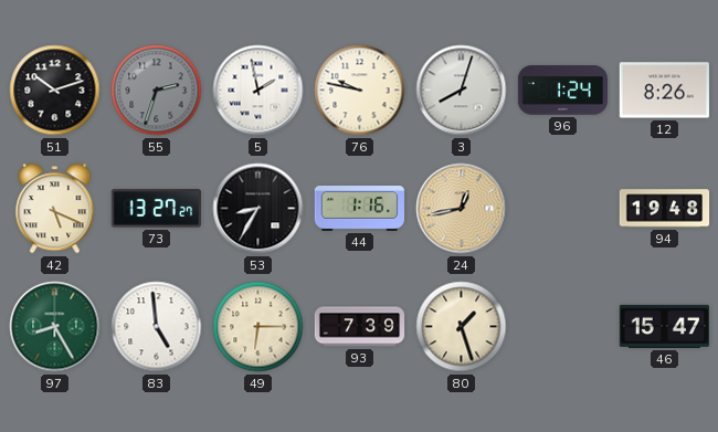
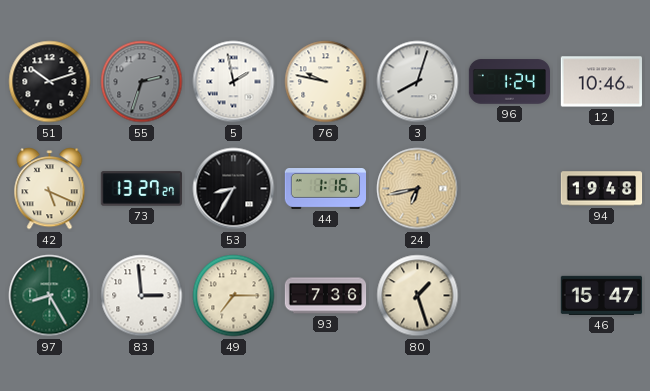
12: 8:26 -> 10:46 (601, 82)
24: 12:43 -> 6:43 (418, 189)
83: 4:59 -> 2:59 (142, 296)
49: 6:15 -> 7:15 (234, 296)
93: 7:39 -> 7:36 (326, 296)
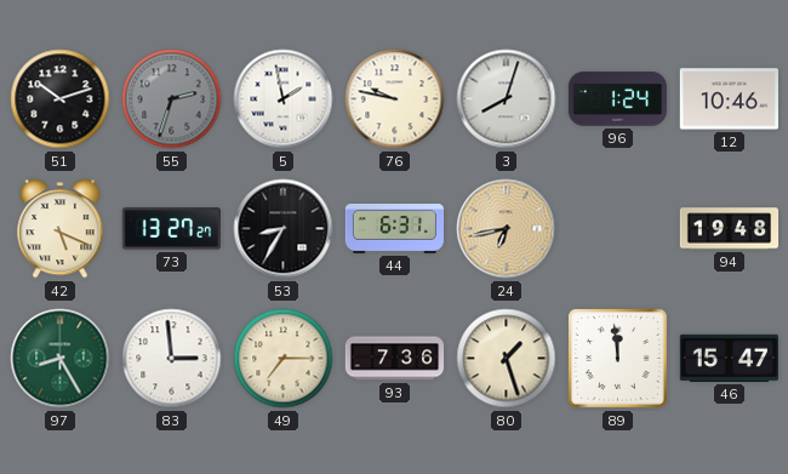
44: 1:16 -> 6:31 (395, 229)
89: none -> 11:59 (617, 358)
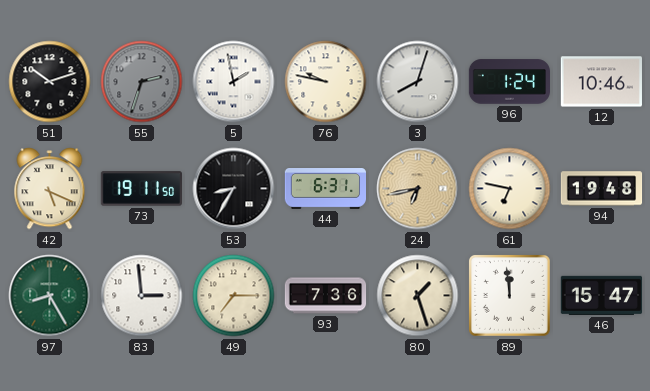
73: 13:27 -> 19:11 (141, 189)
61: none -> 6:47 (510, 189)
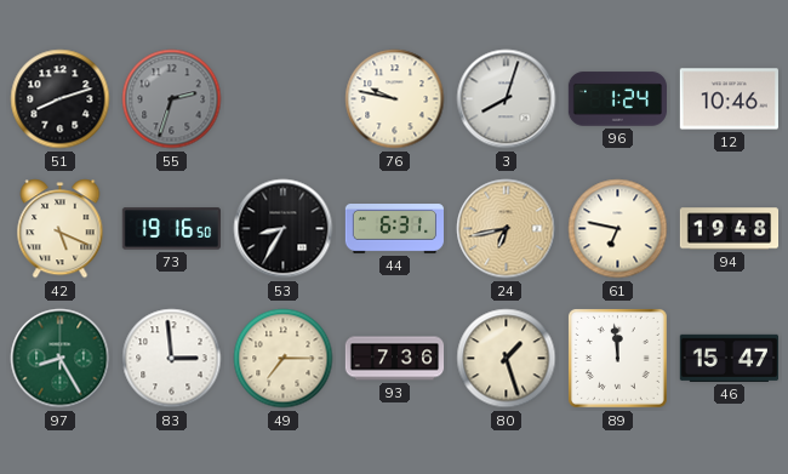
51: 10:12 -> 8:12 (61, 99)
5: 1:58 -> none (234, 82)
73: 19:11 -> 19:16 (171, 229)
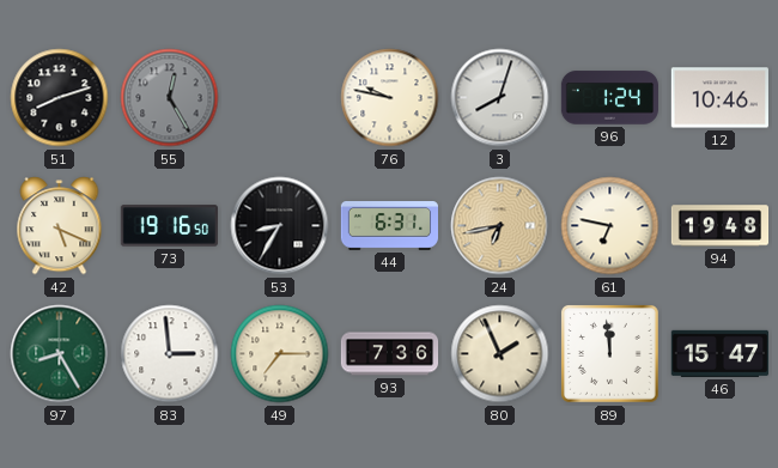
55: 2:33 -> 12:25 (170, 98)
80: 1:27 -> 1:56 (500, 354)
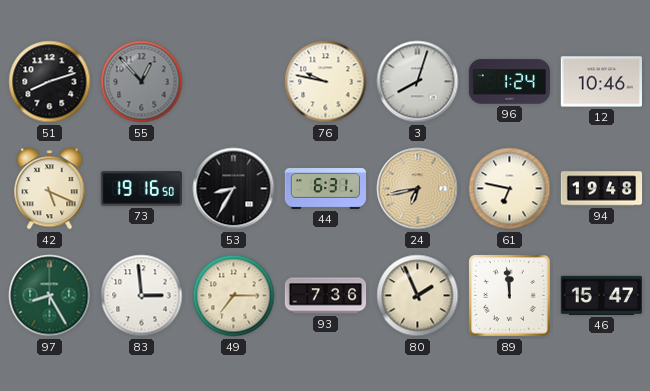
55: 12:25 -> 12:53 (142, 82)
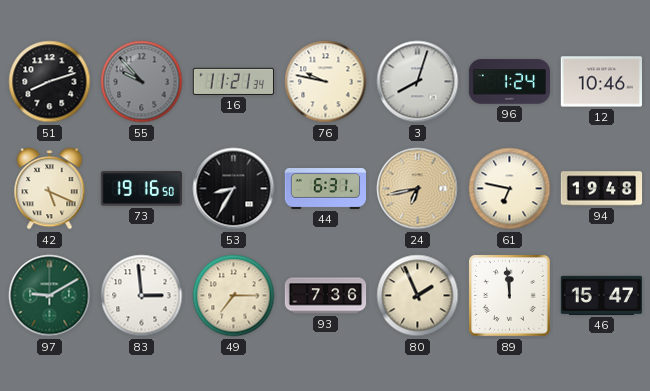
55: 12:53 -> 9:53 (142, 82)
16: none -> 11:21 (233, 81)
97: 8:25 -> 9:10 (50, 296)
